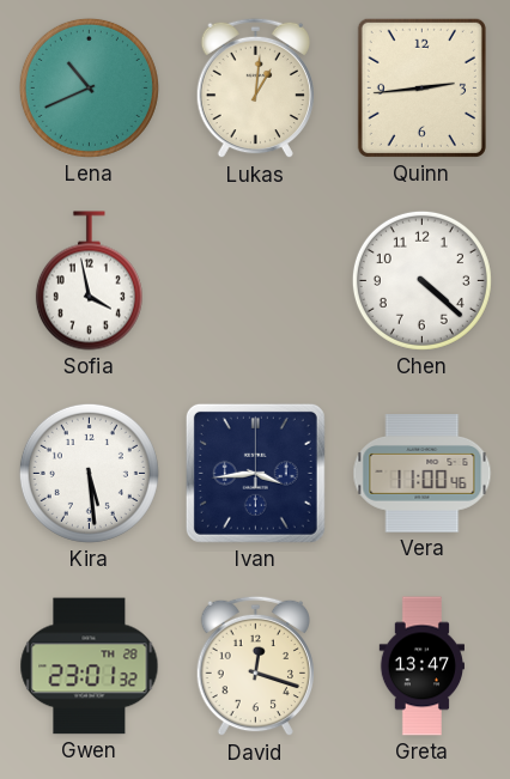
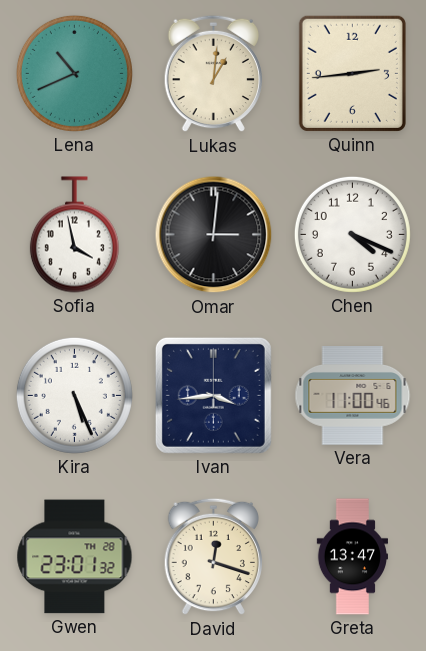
Omar: none -> 3:01 (214, 235)
Chen: 4:22 -> 4:19 (352, 234)
Kira: 5:29 -> 5:26 (74, 395)
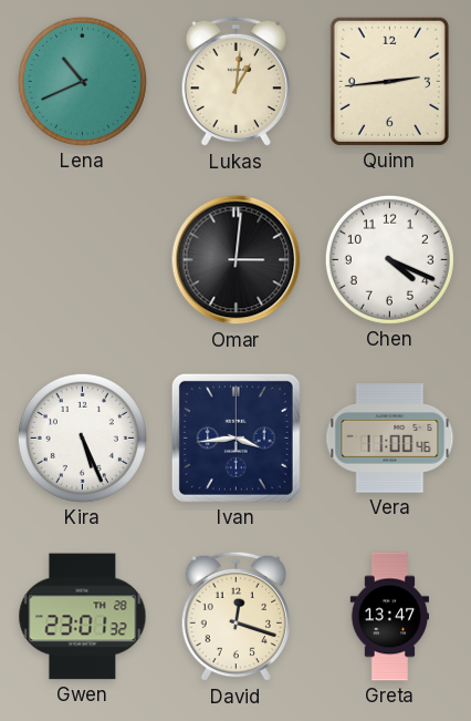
Sofia: 3:58 -> none (74, 235)
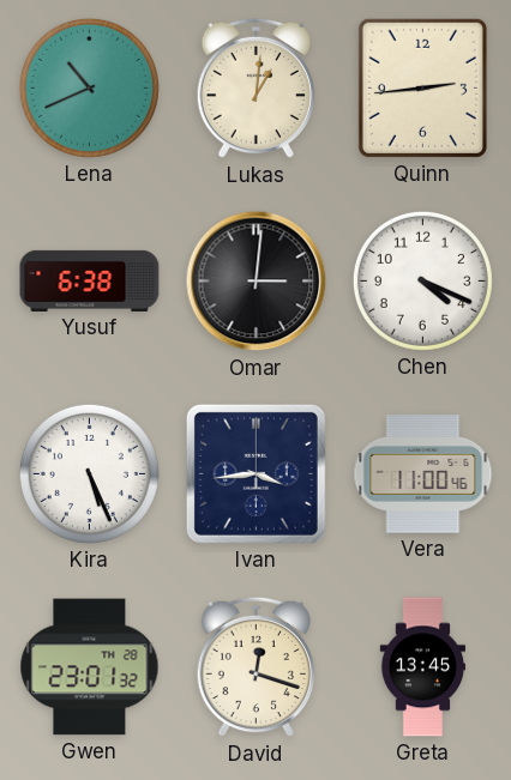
Yusuf: none -> 6:38 (90, 280)
Greta: 13:47 -> 13:45 (422, 667)
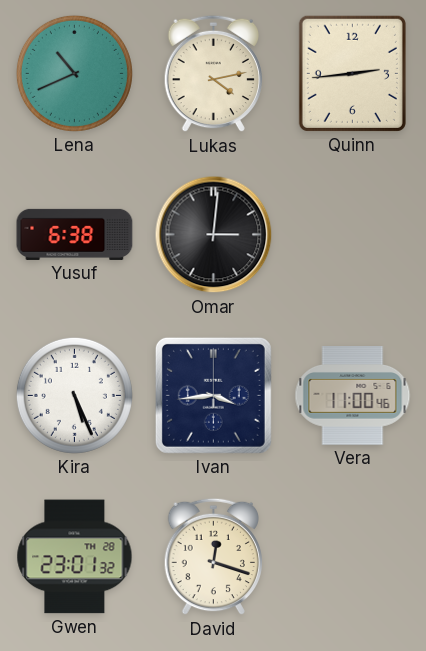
Lukas: 1:01 -> 4:13 (213, 74)
Chen: 4:19 -> none (422, 280)
Greta: 13:45 -> none (422, 667)
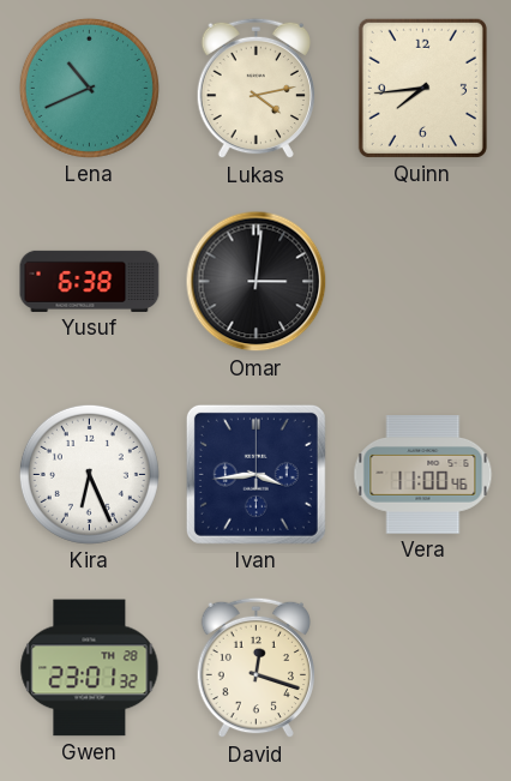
Quinn: 2:44 -> 7:44 (422, 88)
Kira: 5:26 -> 6:26 (89, 474)
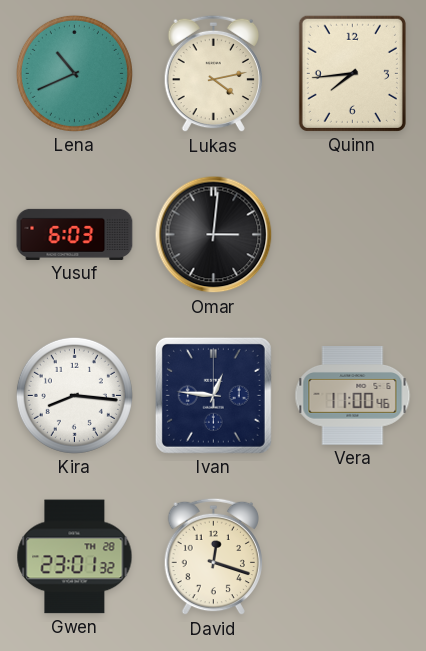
Yusuf: 6:38 -> 6:03 (75, 234)
Kira: 6:26 -> 8:16 (74, 395)
Ivan: 3:44 -> 12:46 (213, 395)
